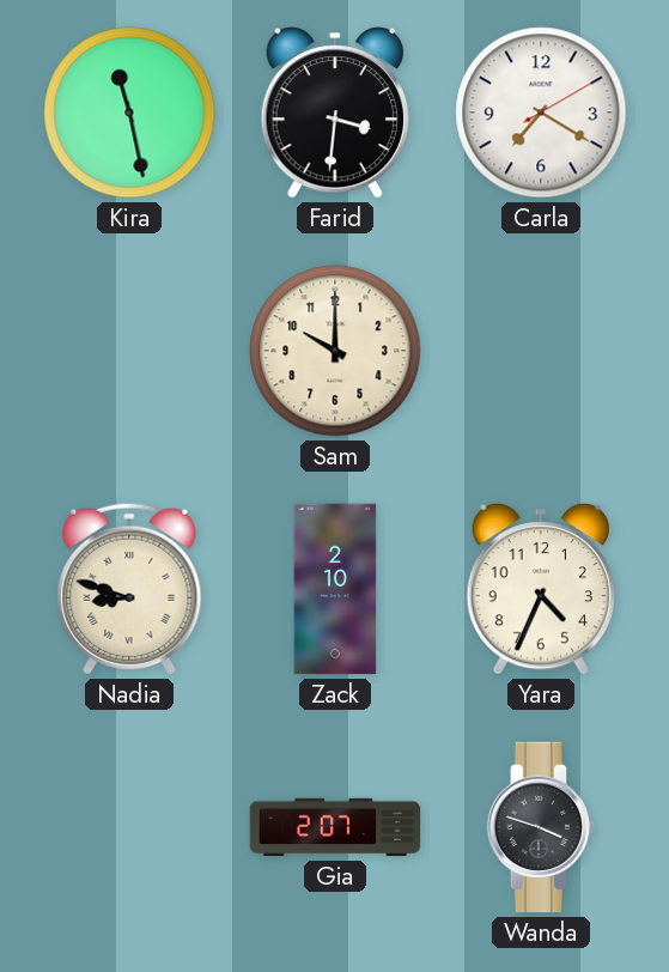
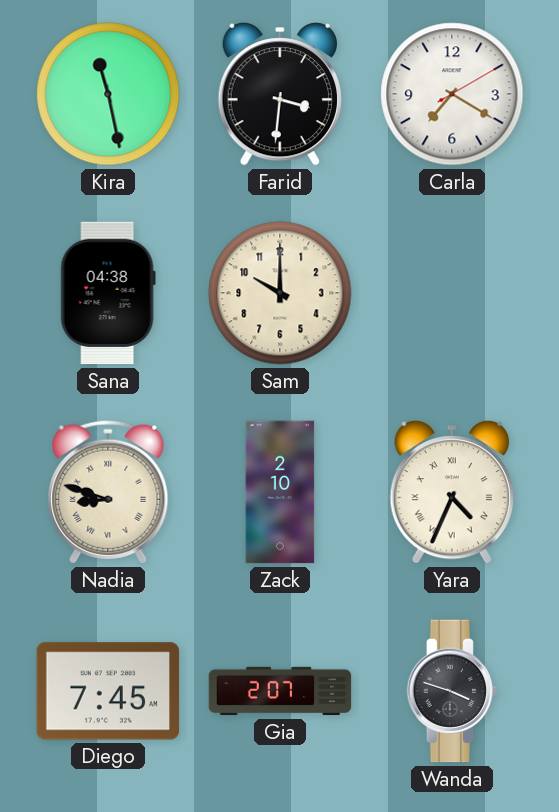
Sana: none -> 04:38 (108, 293)
Yara numerals: Arabic -> Roman (452, 493)
Diego: none -> 7:45 (108, 691)
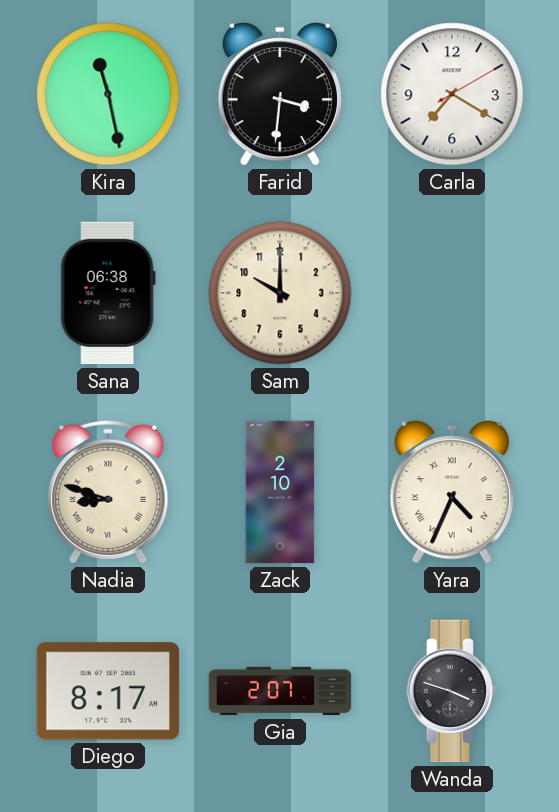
Sana: 04:38 -> 06:38 (108, 293)
Diego: 7:45 -> 8:17 (108, 691)
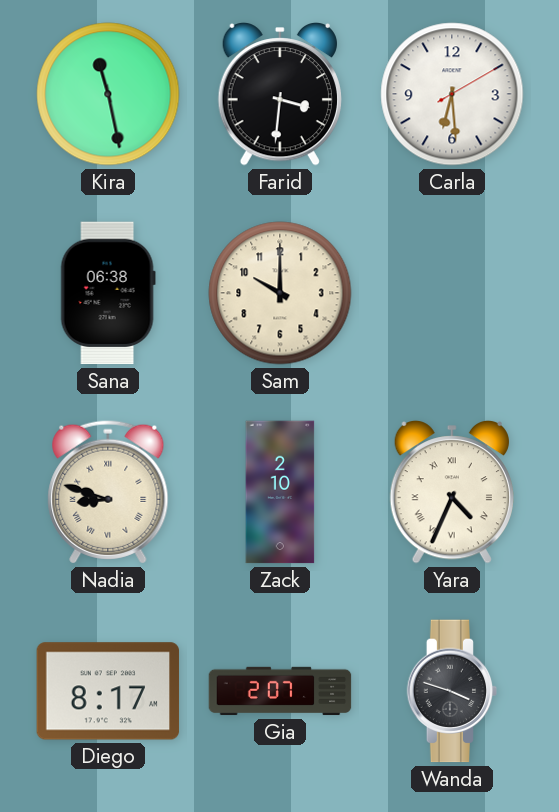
Carla: 7:20 -> 6:29 (452, 94)
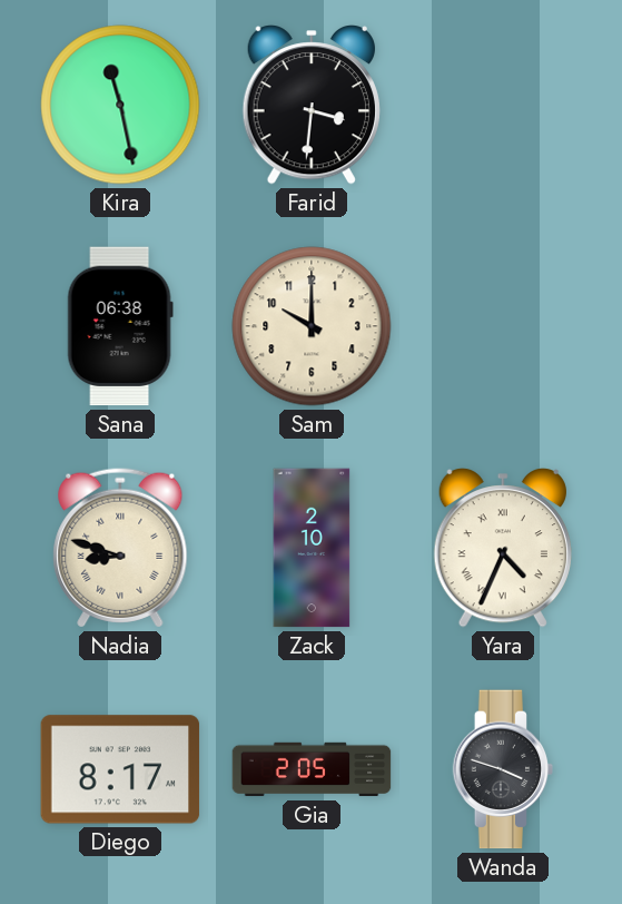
Carla: 6:29 -> none (452, 94)
Gia: 2:07 -> 2:05 (312, 769)
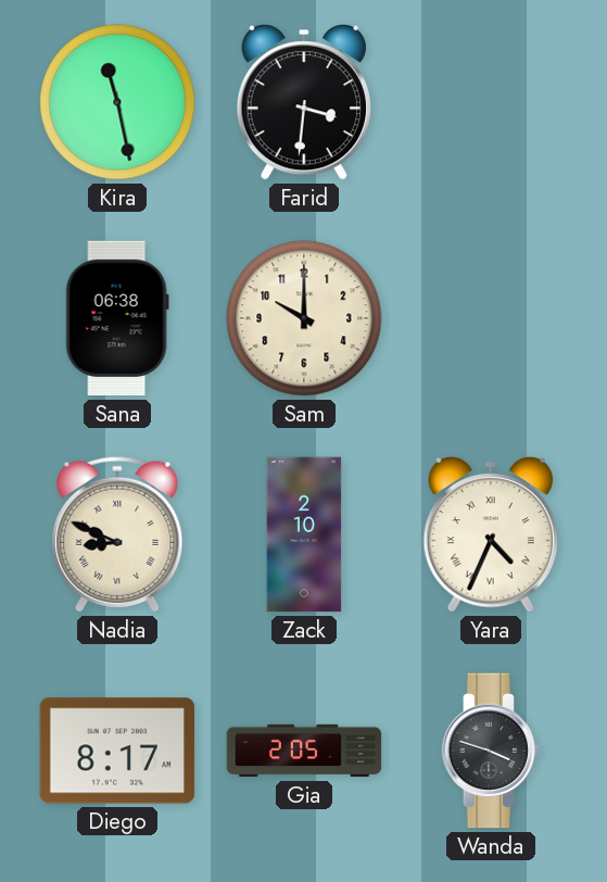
Nadia: 8:48 -> 8:49 (117, 534)
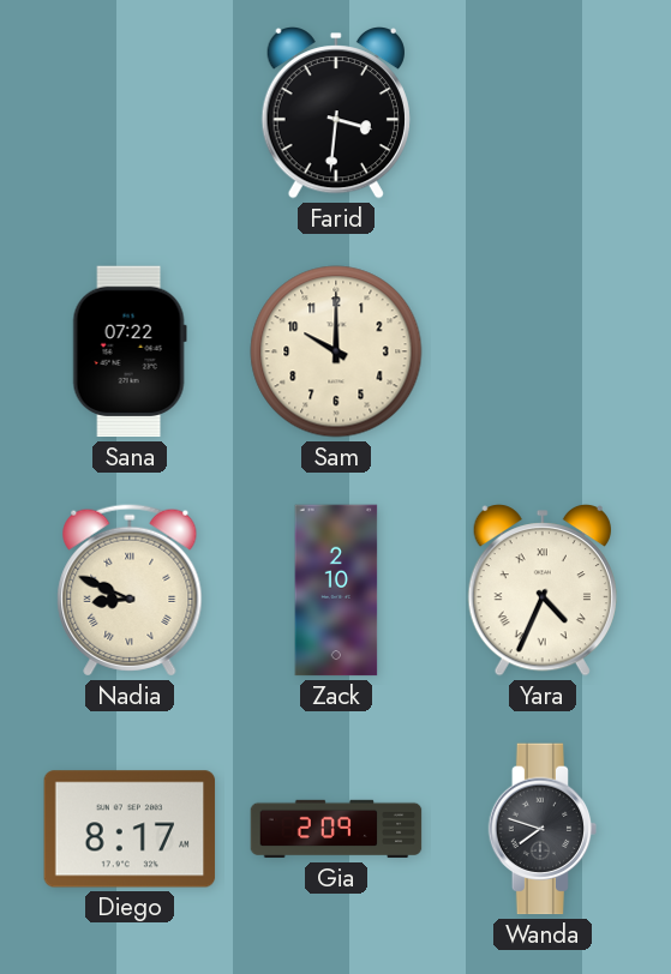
Kira: 11:28 -> none (117, 102)
Sana: 06:38 -> 07:22 (130, 351)
Gia: 2:05 -> 2:09 (336, 829)
Wanda: 3:48 -> 7:48 (543, 829)
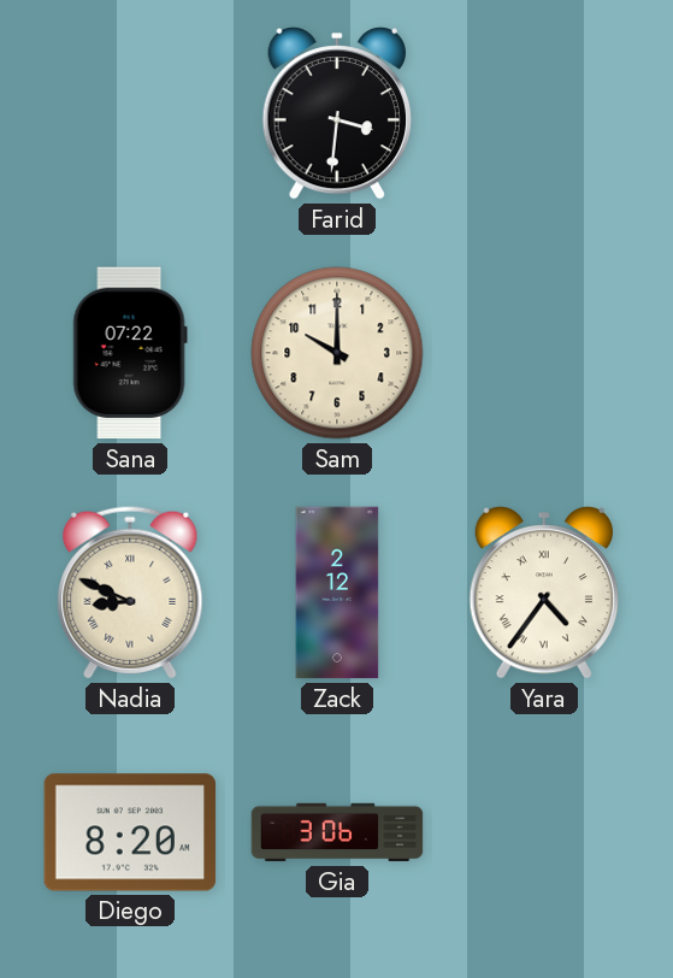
Zack: 2:10 -> 2:12 (337, 593)
Yara: 4:34 -> 4:36 (544, 594)
Diego: 8:17 -> 8:20 (130, 832)
Gia: 2:09 -> 3:06 (337, 832)
Wanda: 7:48 -> none (543, 829)
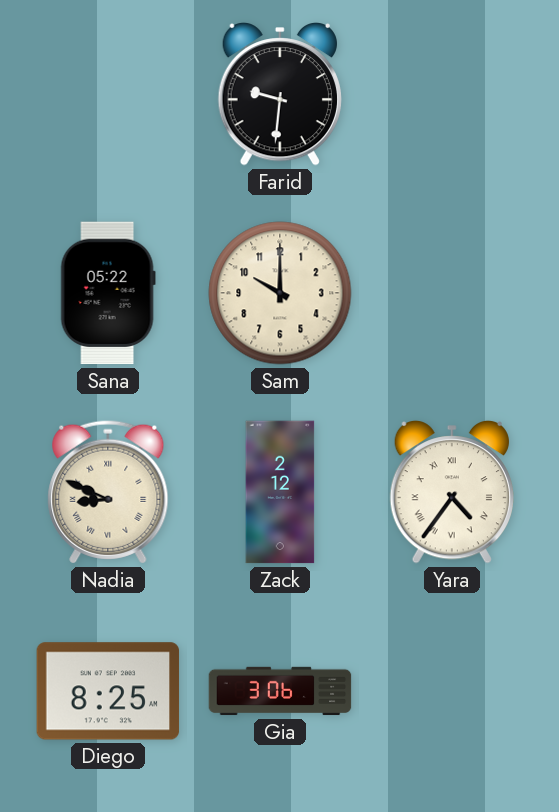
Farid: 3:31 -> 9:31 (280, 95)
Sana: 07:22 -> 05:22 (108, 293)
Diego: 8:20 -> 8:25 (108, 691)
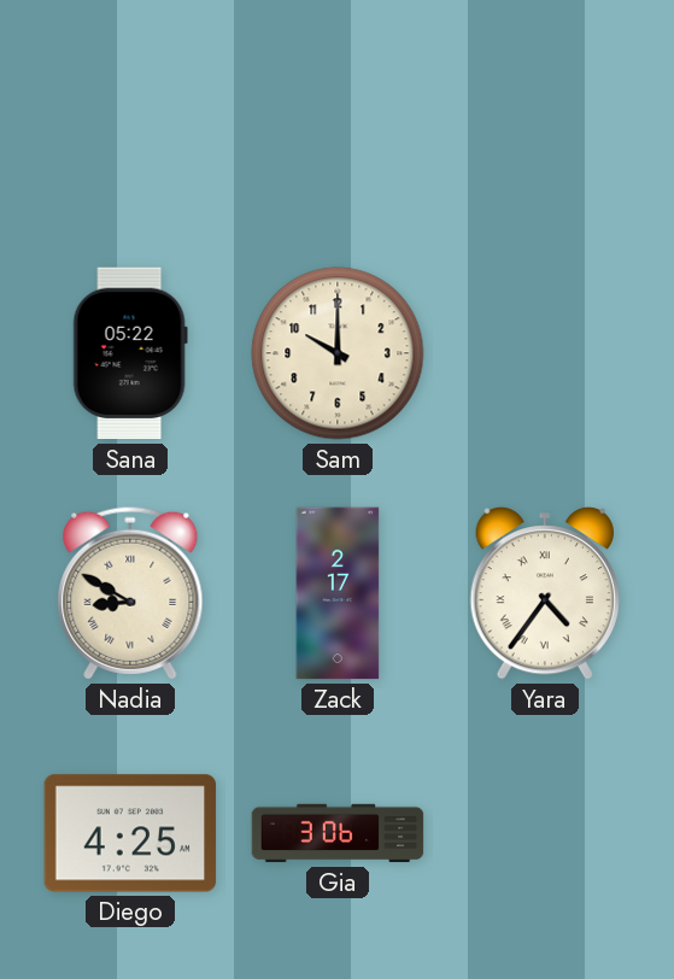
Farid: 9:31 -> none (280, 95)
Nadia: 8:49 -> 8:50 (130, 593)
Zack: 2:12 -> 2:17 (338, 593)
Diego: 8:25 -> 4:25 (130, 833)
